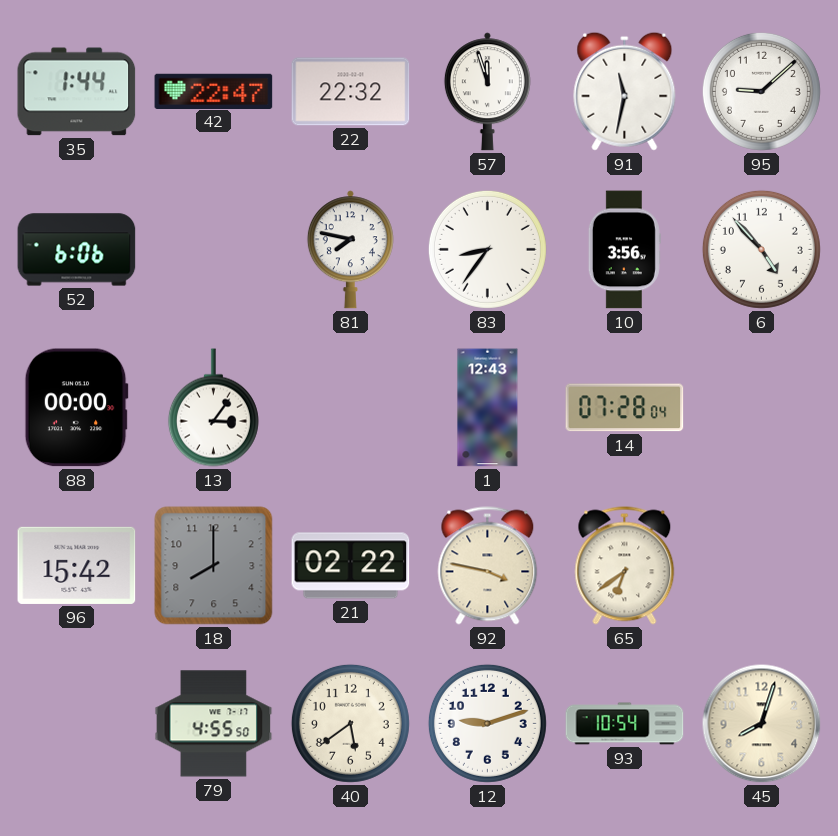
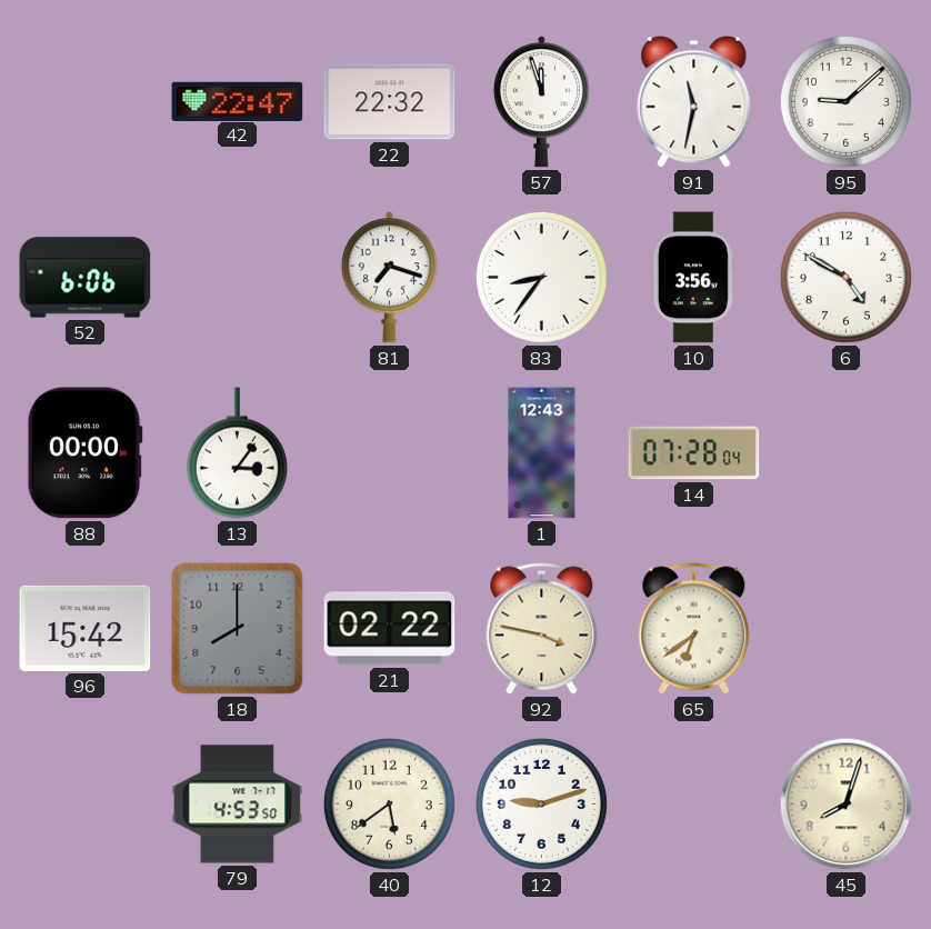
35: 1:44 -> none (77, 92)
81: 7:47 -> 7:18 (389, 278)
6: 4:53 -> 4:50 (845, 277)
79: 4:55 -> 4:53 (238, 805)
93: 10:54 -> none (625, 724)
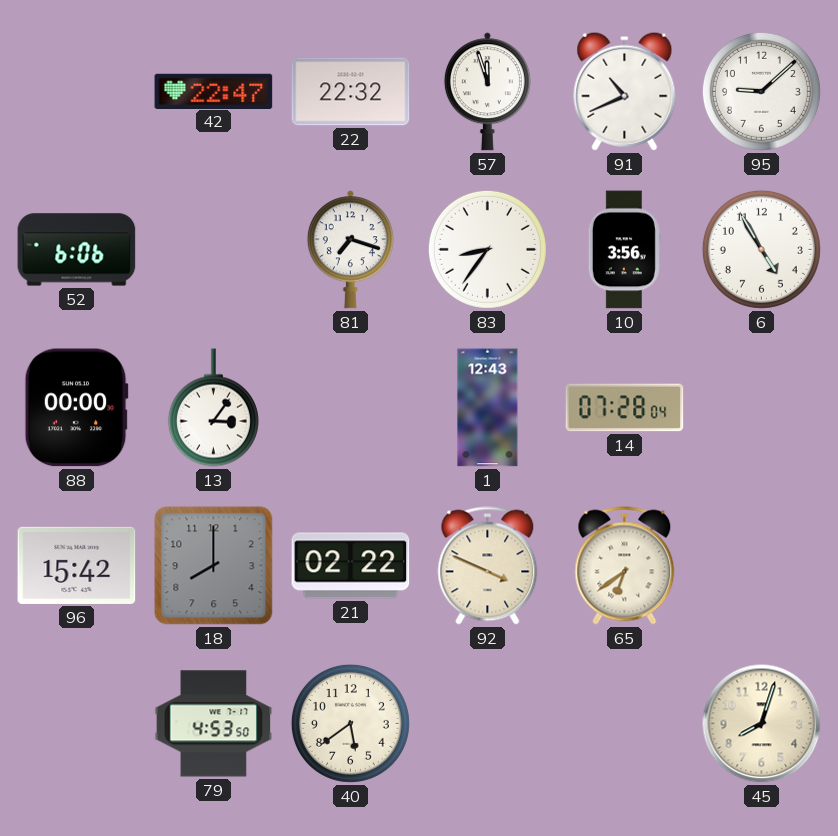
91: 11:32 -> 10:41 (625, 91)
6: 4:50 -> 4:55 (761, 249)
92: 3:47 -> 3:49 (488, 566)
12: 9:12 -> none (541, 803)
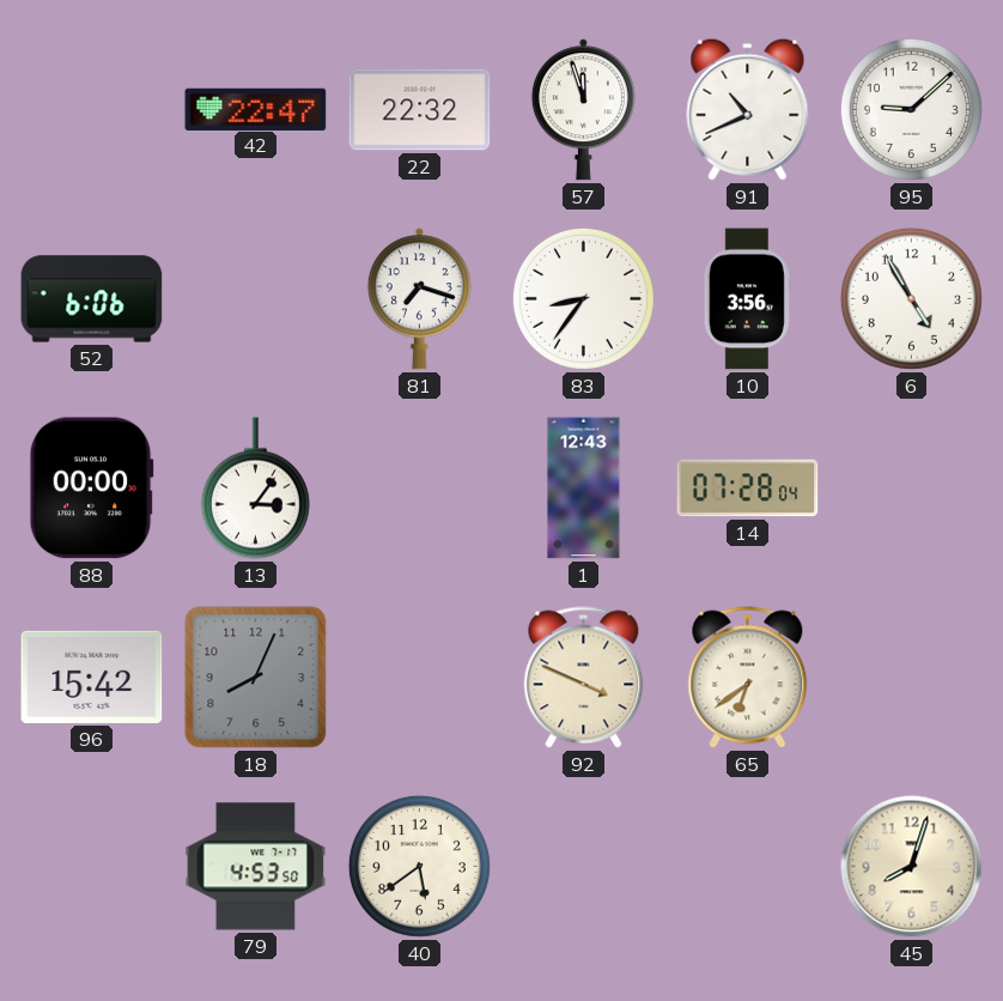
18: 8:00 -> 8:04 (256, 678)
21: 02:22 -> none (351, 566)
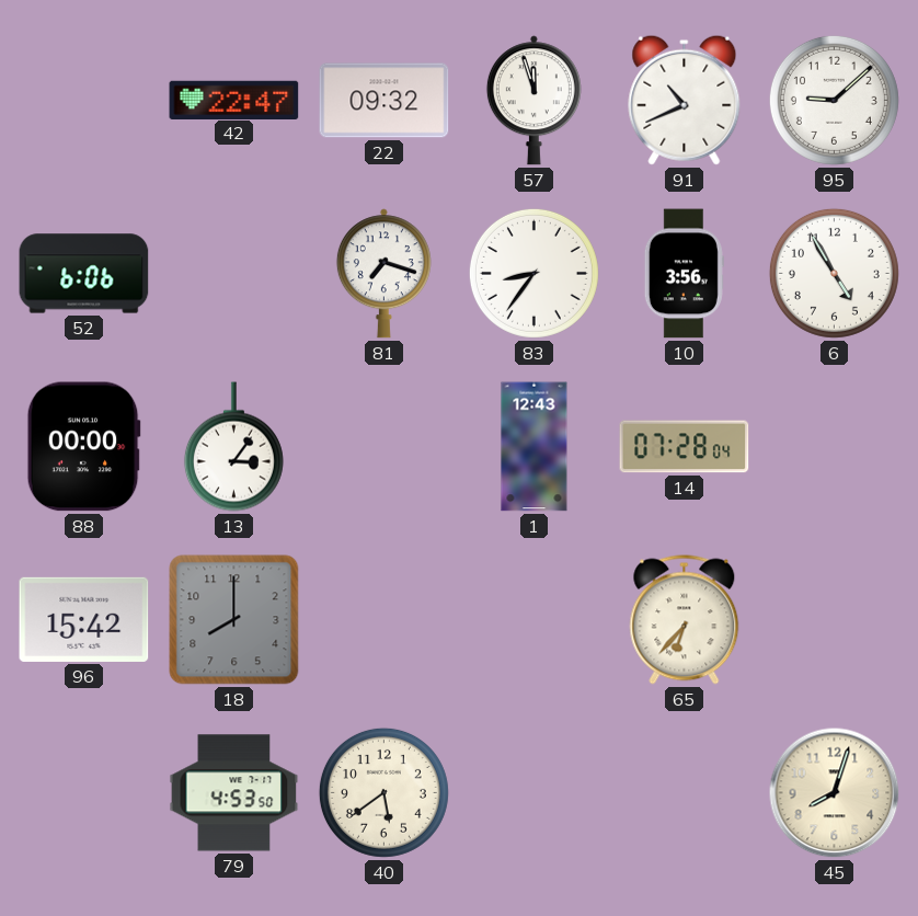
22: 22:32 -> 09:32 (385, 101)
18: 8:04 -> 8:00 (234, 620)
92: 3:49 -> none (584, 678)
65: 6:39 -> 6:37 (685, 620)
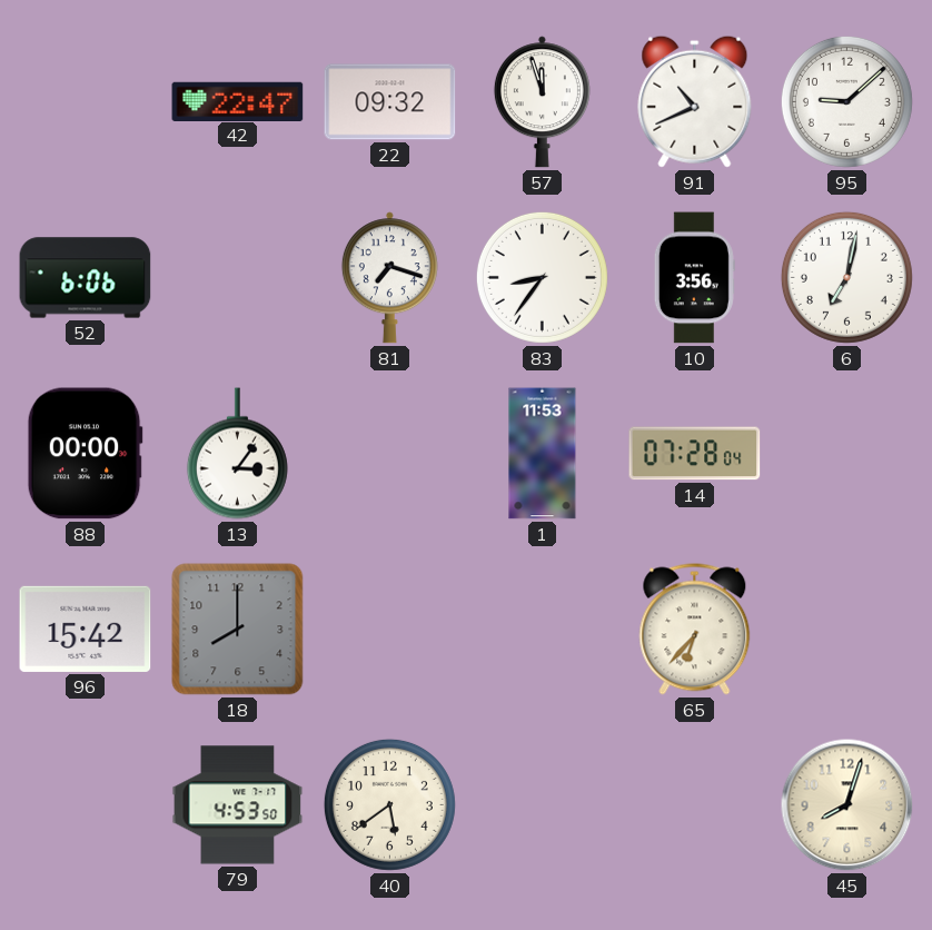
6: 4:55 -> 7:02 (846, 277)
1: 12:43 -> 11:53 (543, 454)
